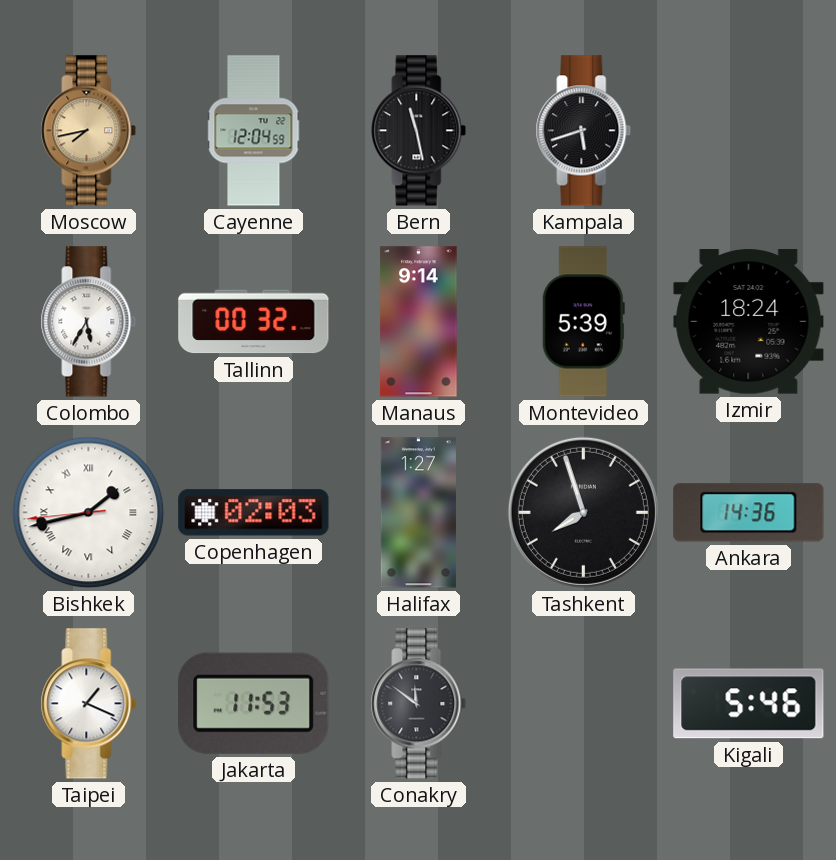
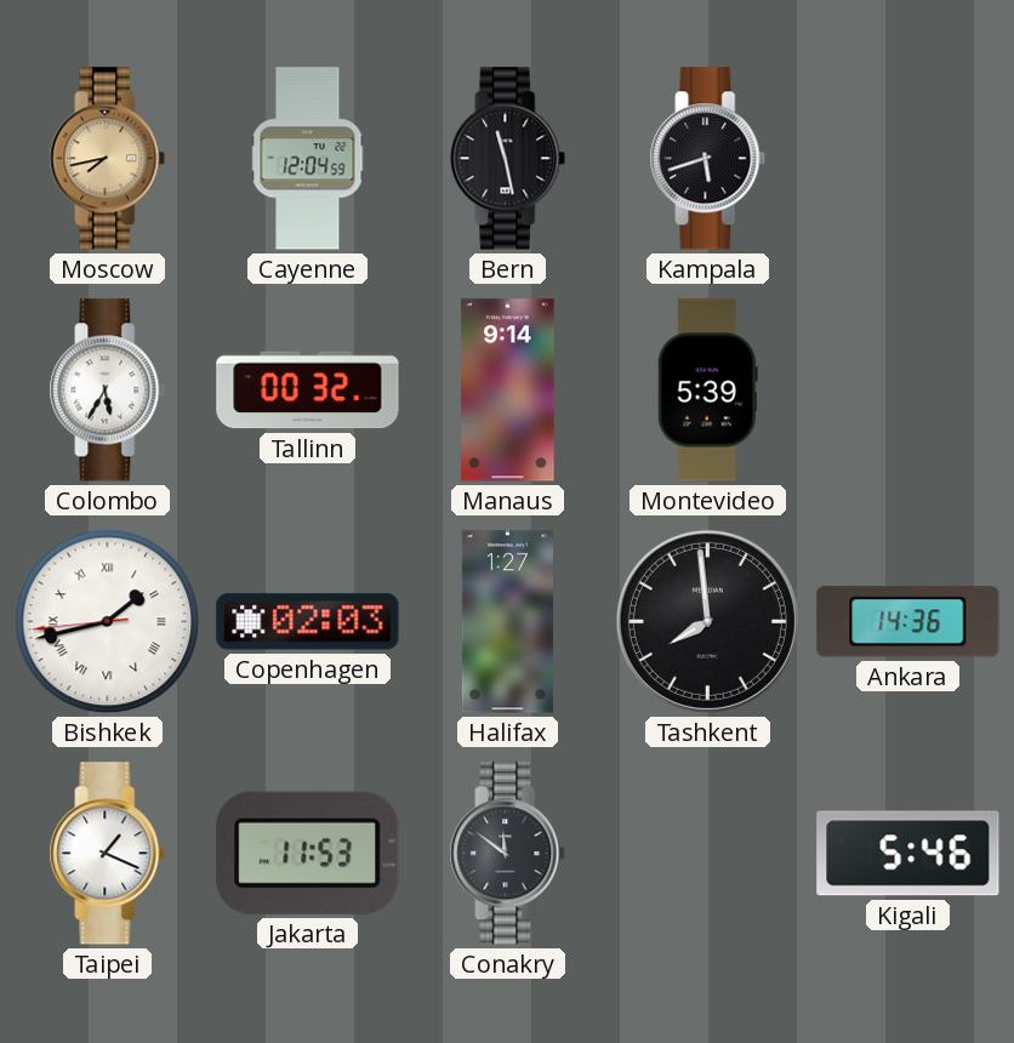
Izmir: 18:24 -> none (749, 322)
Tashkent: 7:57 -> 7:59 (707, 621)
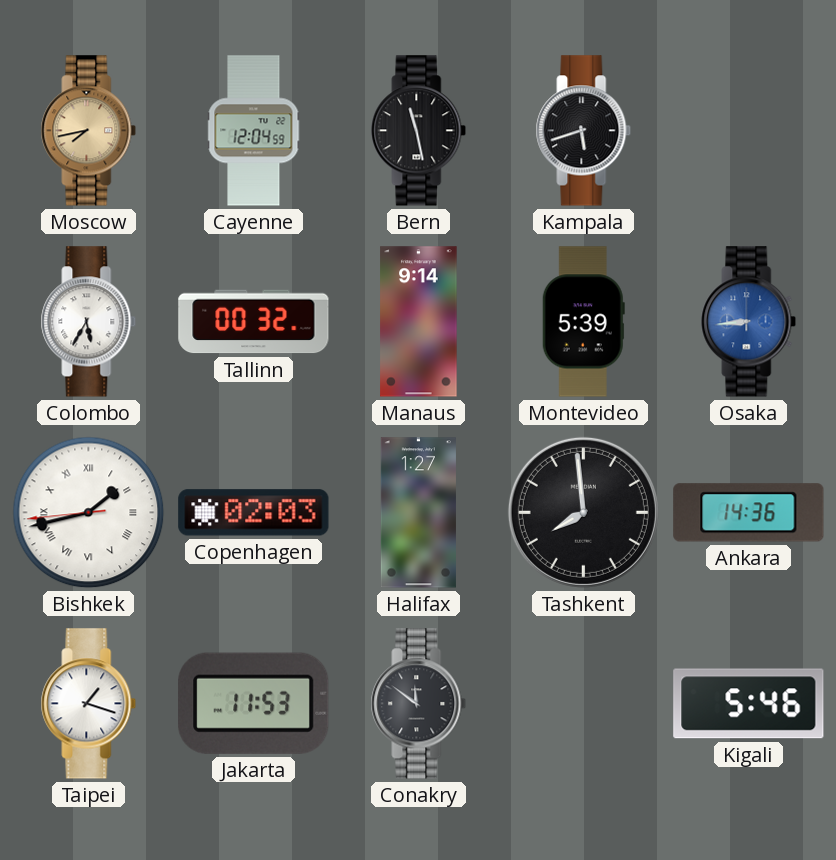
Osaka: none -> 8:44 (749, 322)
Taipei: 1:19 -> 1:18 (89, 704)
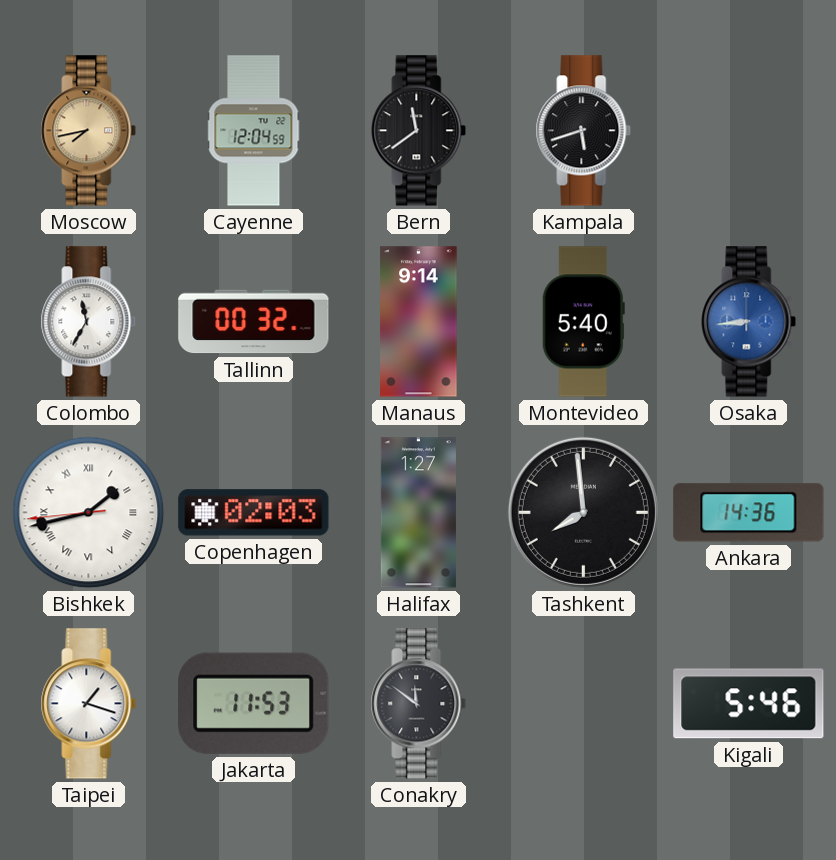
Bern: 11:28 -> 11:39 (419, 131)
Colombo: 5:35 -> 11:35 (89, 322)
Montevideo: 5:39 -> 5:40 (583, 322)
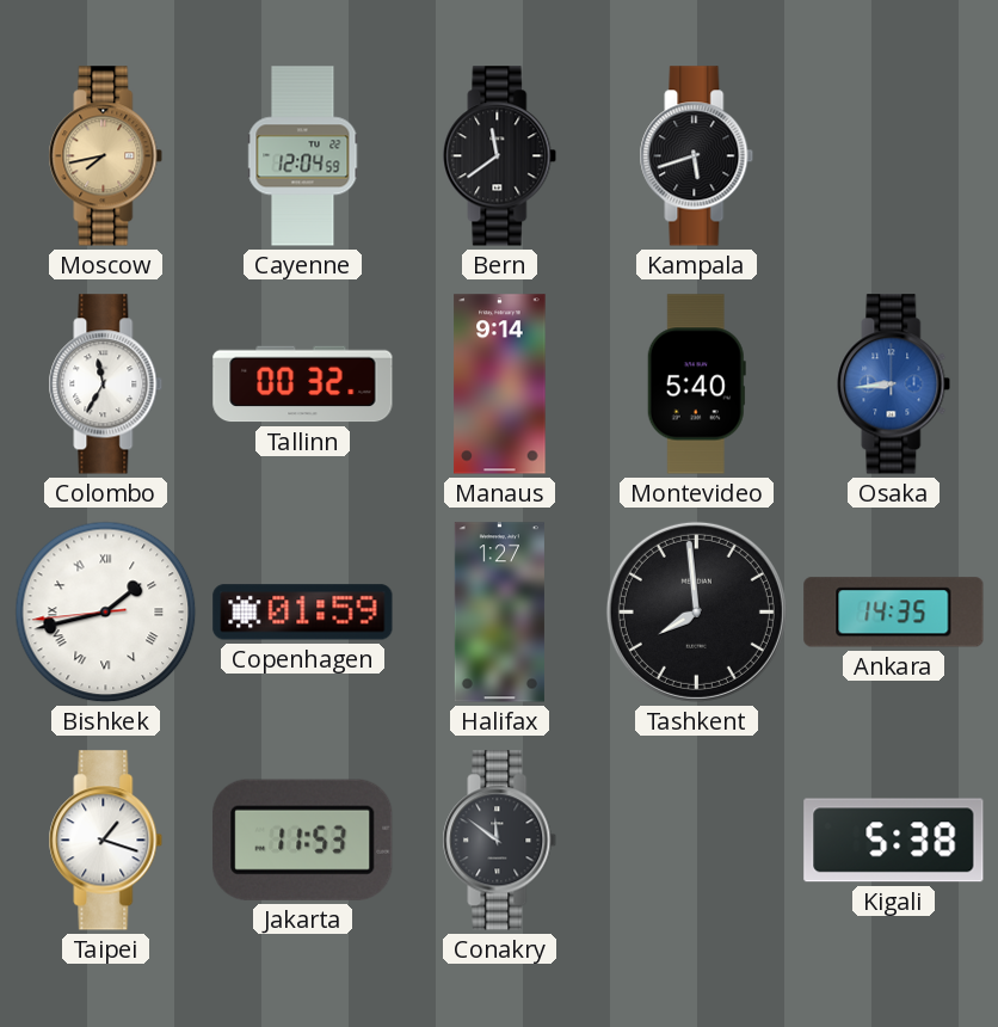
Copenhagen: 02:03 -> 01:59 (303, 613)
Ankara: 14:36 -> 14:35 (894, 613)
Kigali: 5:46 -> 5:38 (894, 841)
